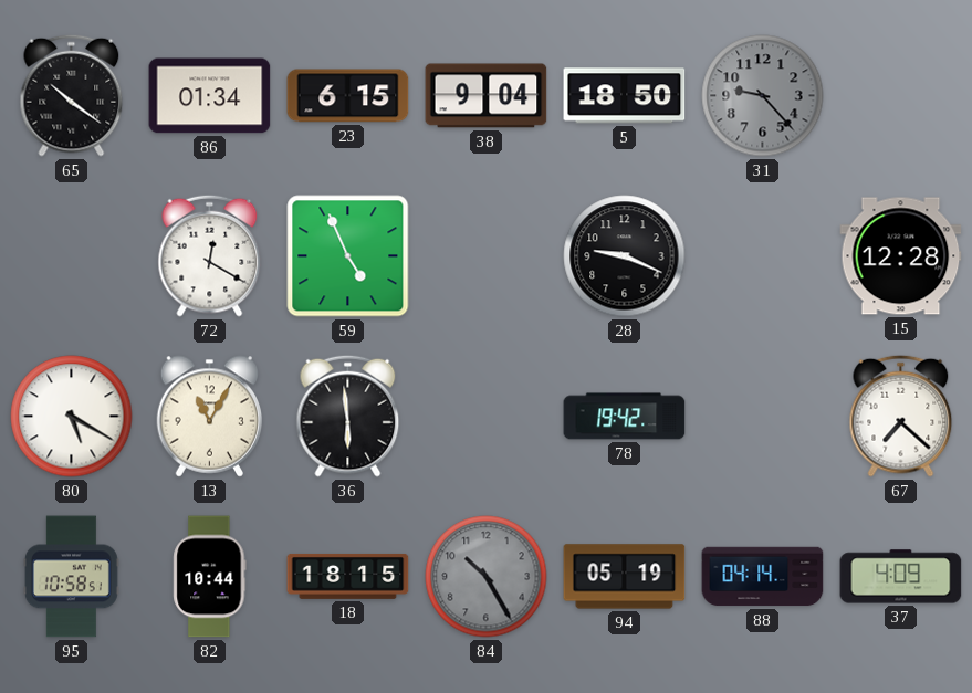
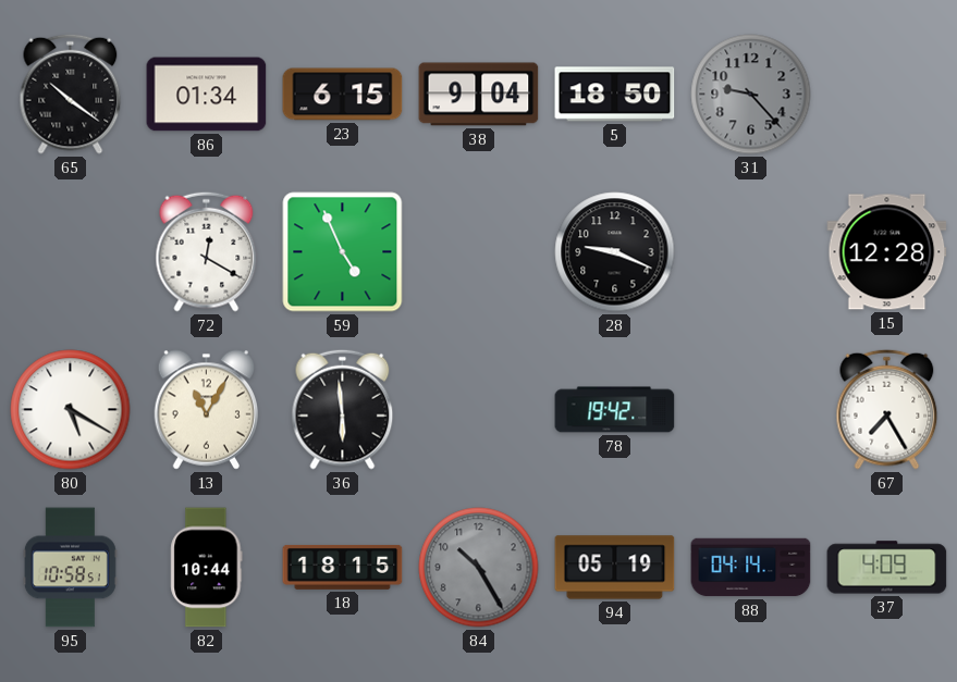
67: 7:22 -> 7:25 (887, 409)
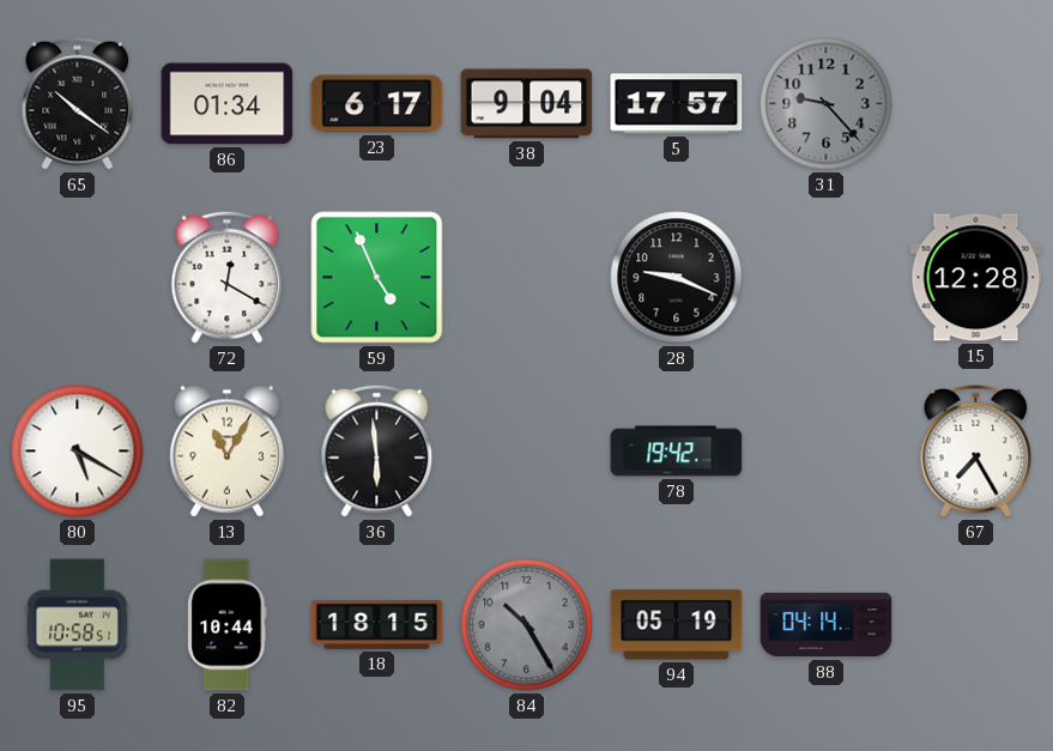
23: 6:15 -> 6:17 (377, 104)
5: 18:50 -> 17:57 (677, 104)
37: 4:09 -> none (887, 568)
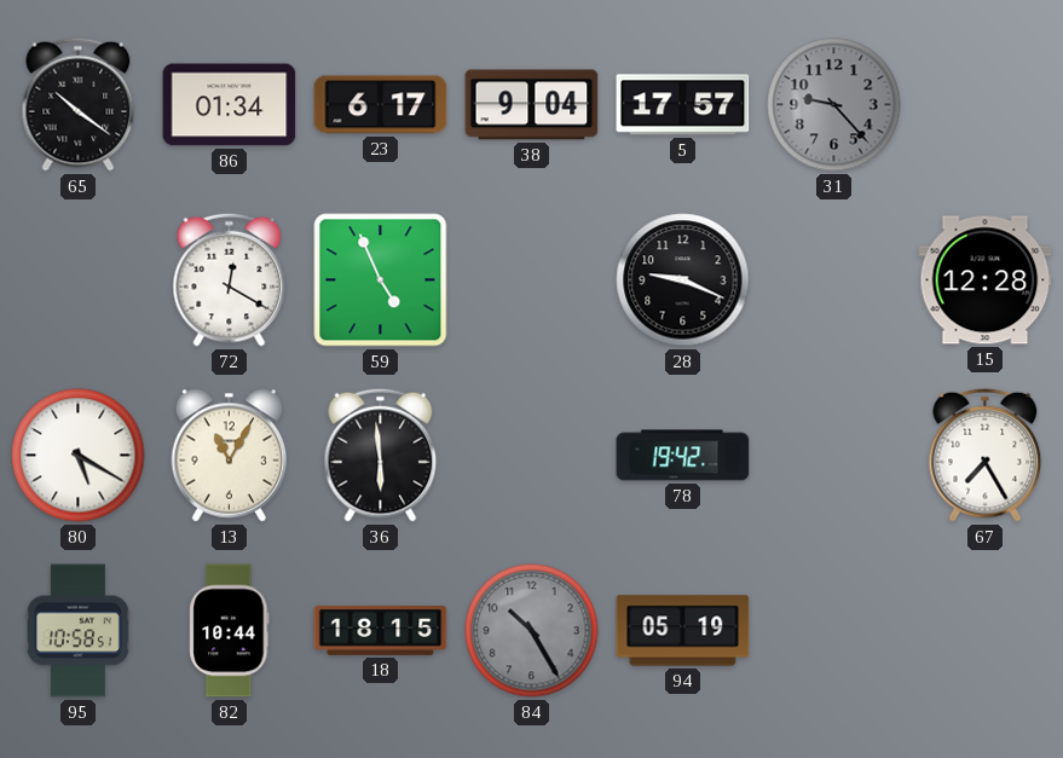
88: 04:14 -> none (827, 625)
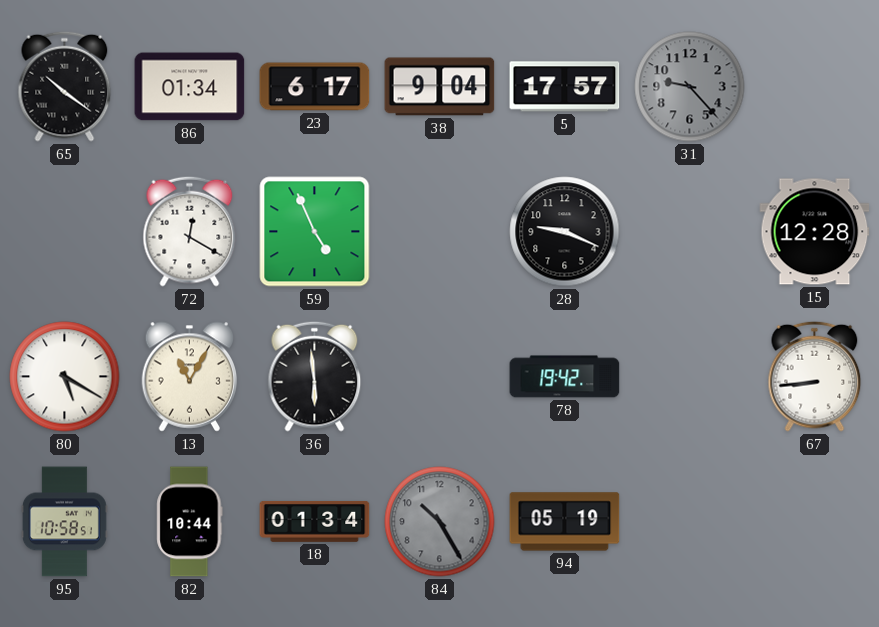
67: 7:25 -> 8:44 (815, 376)
18: 18:15 -> 01:34 (315, 521)
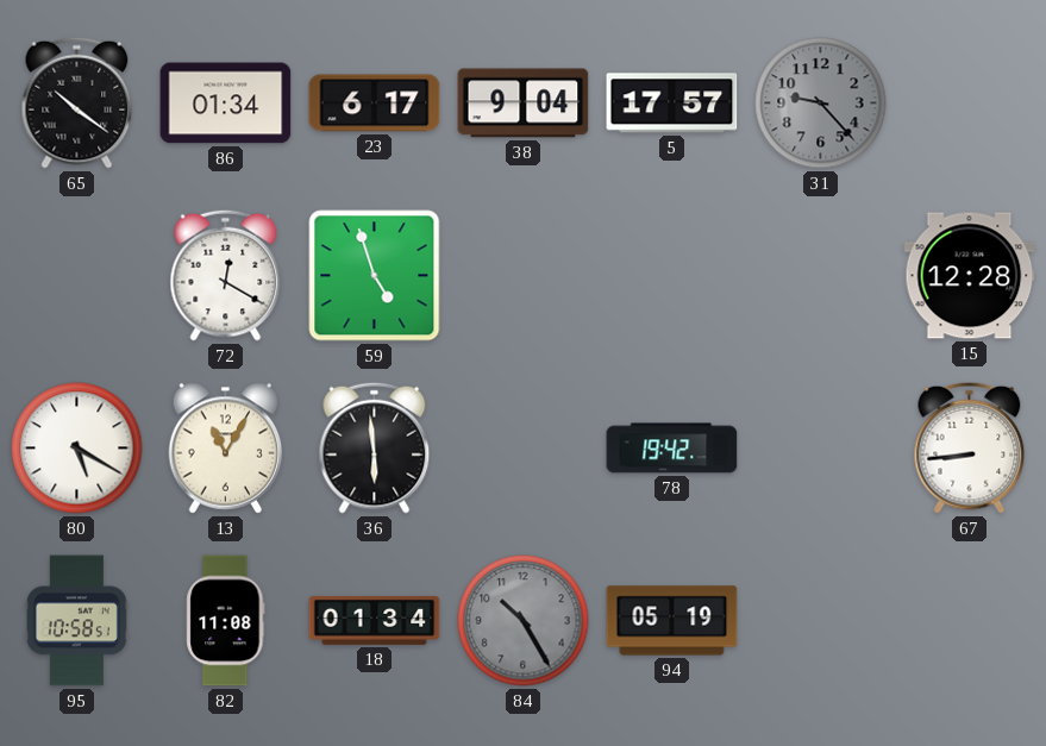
59: 4:56 -> 4:57 (375, 276)
28: 9:19 -> none (565, 232)
82: 10:44 -> 11:08 (226, 621)
